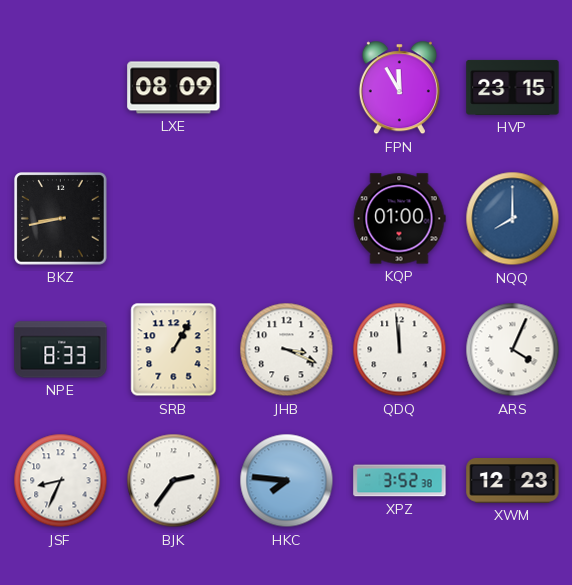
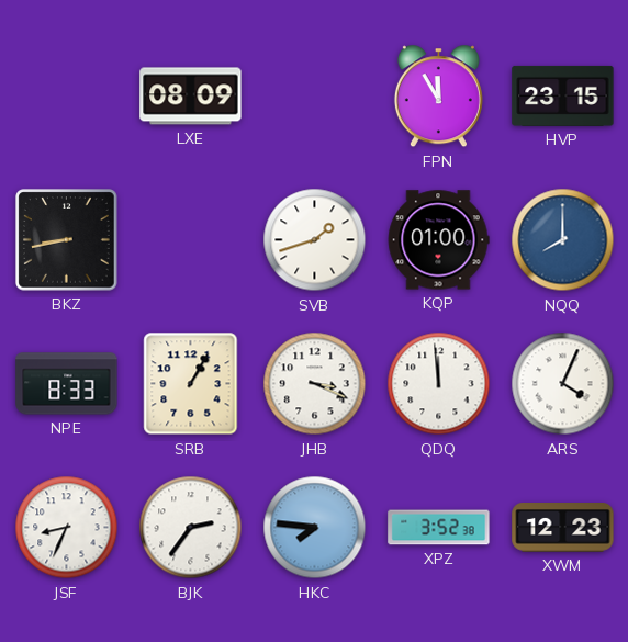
SVB: none -> 1:42 (315, 240)
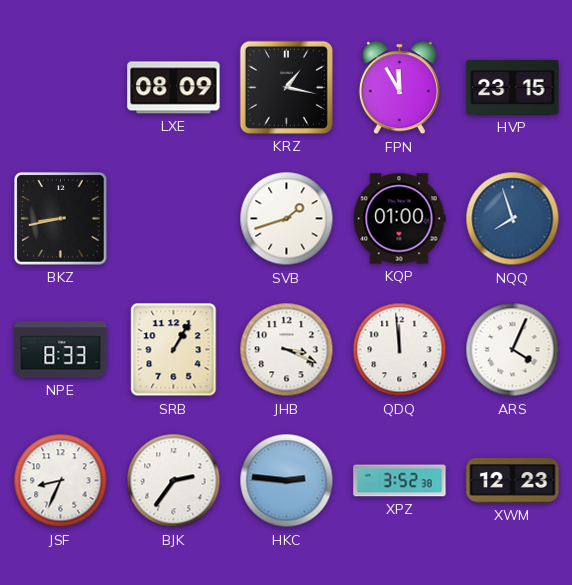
KRZ: none -> 1:17 (286, 87)
NQQ: 8:00 -> 7:57 (513, 219)
HKC: 7:46 -> 2:46 (287, 481)
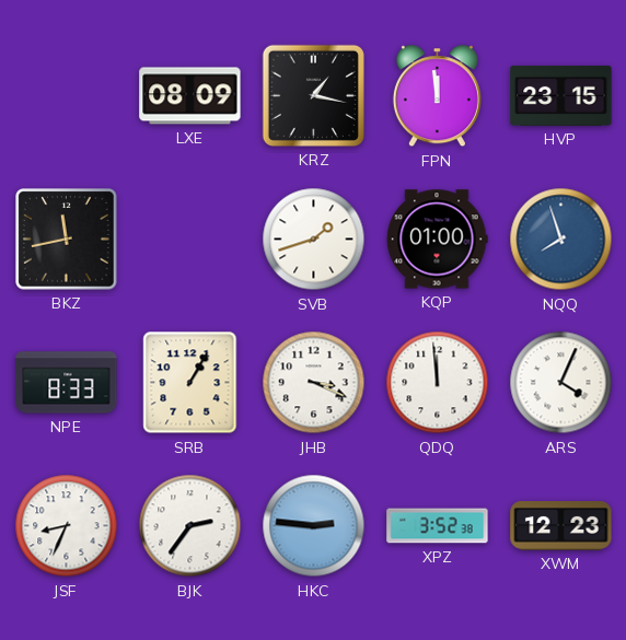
FPN: 11:55 -> 11:59 (437, 96)
BKZ: 8:43 -> 11:43 (67, 240)
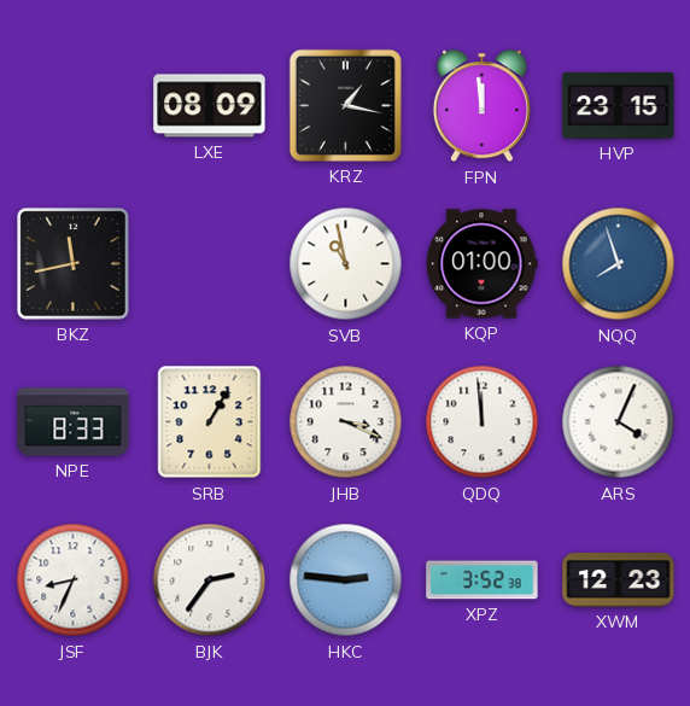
SVB: 1:42 -> 10:58 (346, 264)
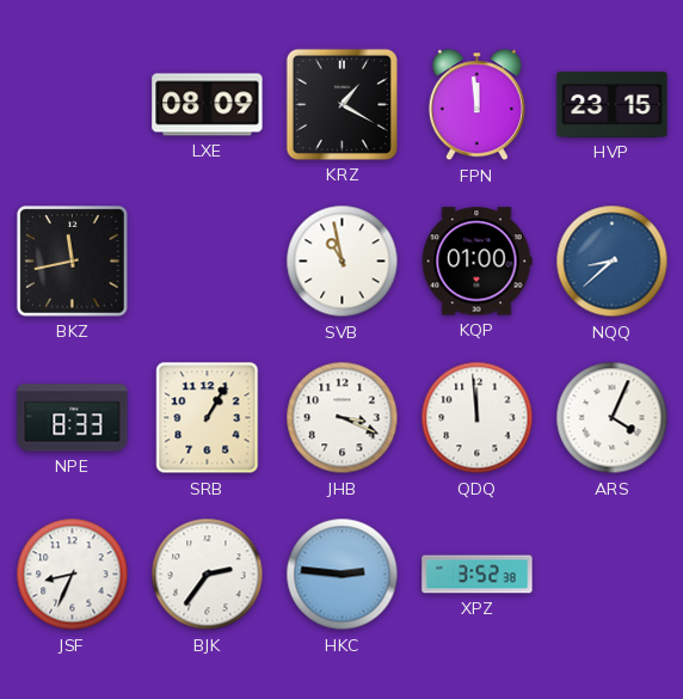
KRZ: 1:17 -> 1:20 (341, 104)
NQQ: 7:57 -> 8:38 (613, 262)
XWM: 12:23 -> none (619, 580)
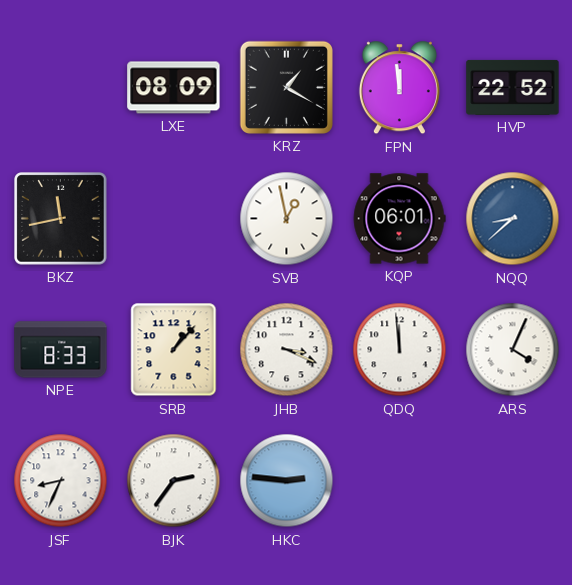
HVP: 23:15 -> 22:52 (513, 87)
SVB: 10:58 -> 12:58 (287, 219)
KQP: 01:00 -> 06:01 (399, 219)
SRB: 1:05 -> 1:07 (174, 350)
XPZ: 3:52 -> none (478, 575)
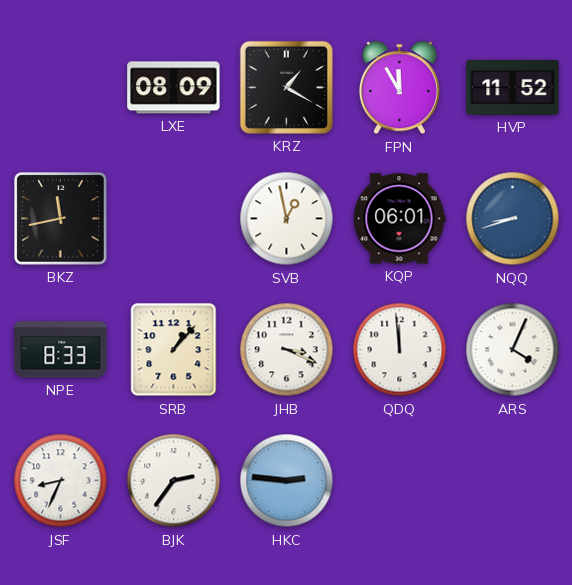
FPN: 11:59 -> 11:55 (399, 88)
HVP: 22:52 -> 11:52 (513, 87)
NQQ: 8:38 -> 8:42 (513, 219)
